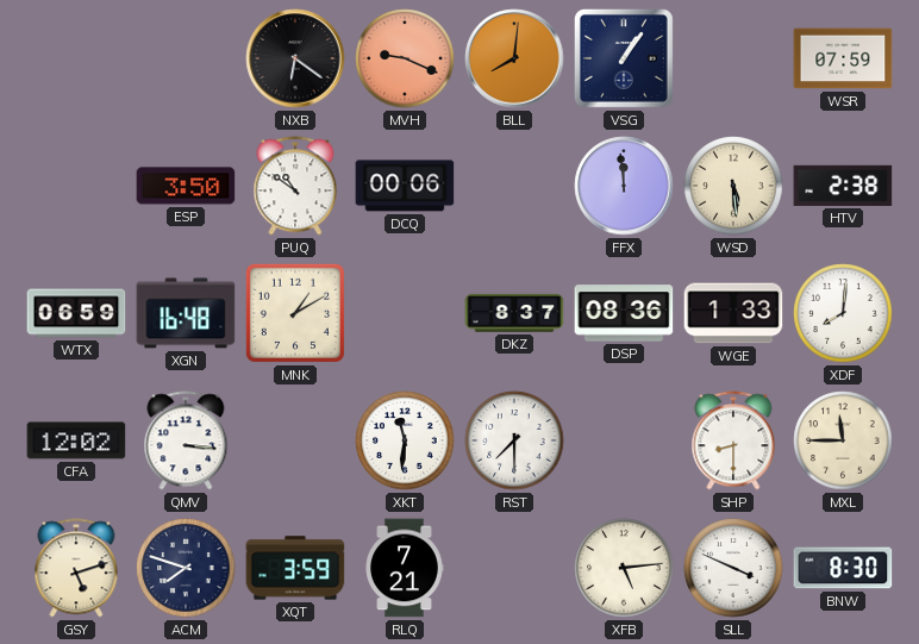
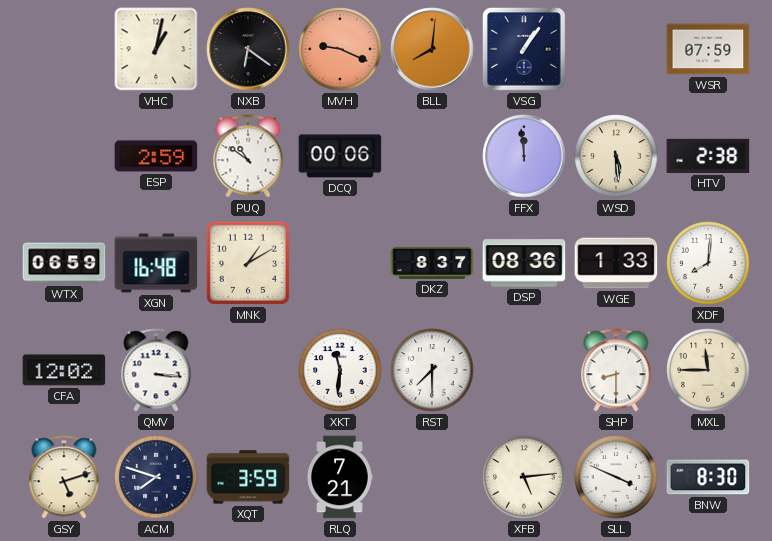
VHC: none -> 1:02 (156, 49)
ESP: 3:50 -> 2:59 (156, 156)
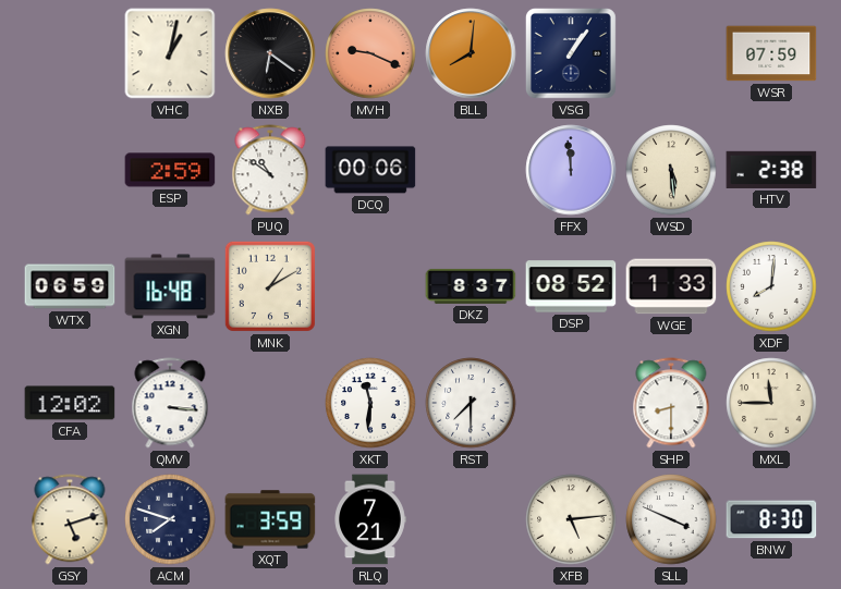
DSP: 08:36 -> 08:52 (571, 286)
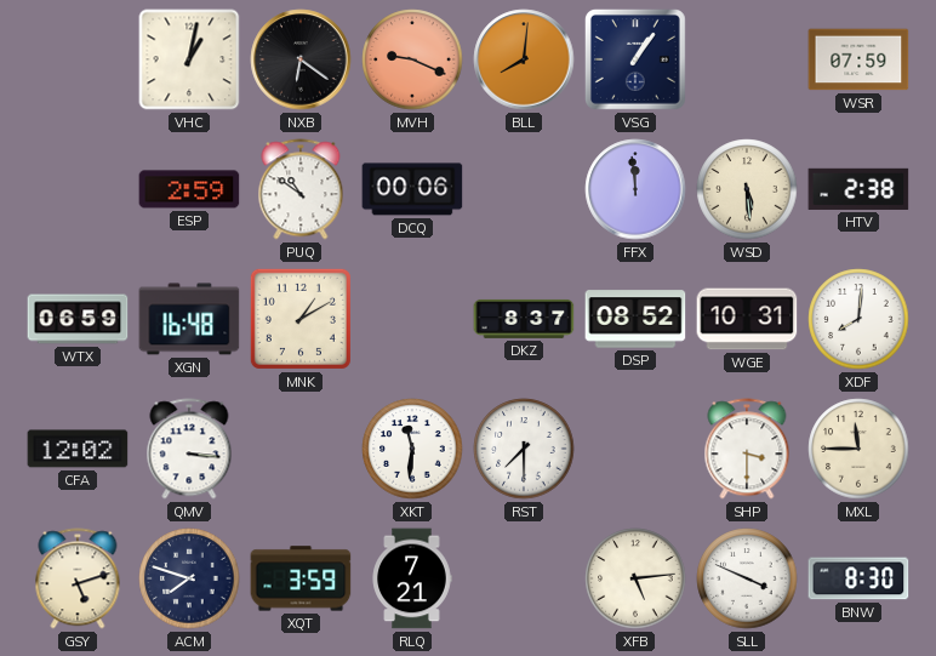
WGE: 1:33 -> 10:31 (747, 319)
SHP: 8:30 -> 3:30 (747, 449)
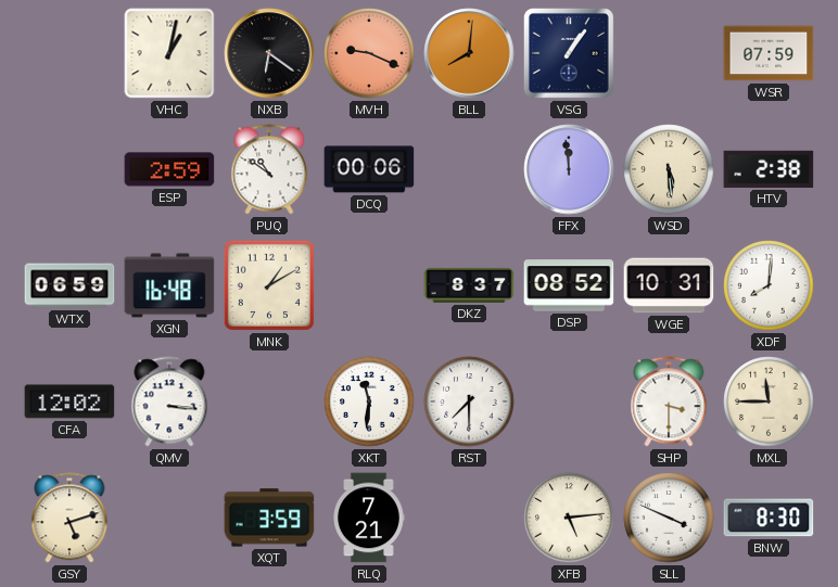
ACM: 7:48 -> none (189, 578)
